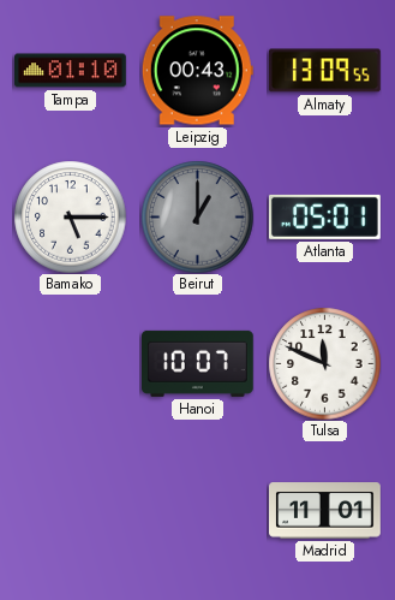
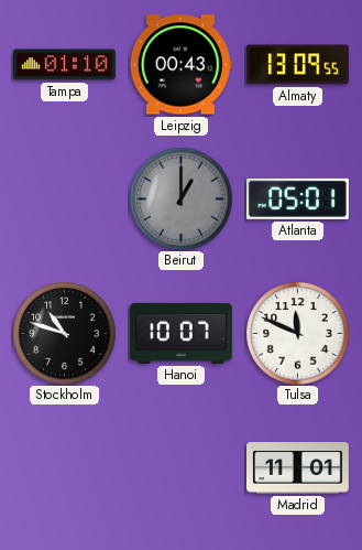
Bamako: 5:15 -> none (70, 216)
Stockholm: none -> 10:48 (64, 333)
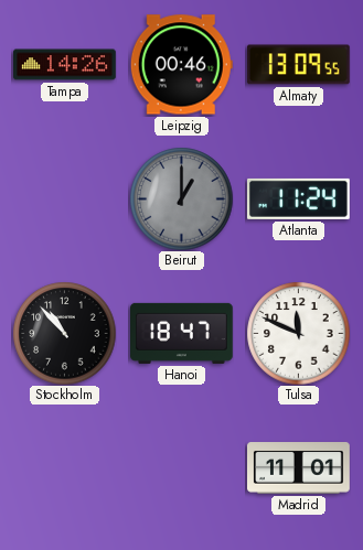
Tampa: 01:10 -> 14:26 (65, 65)
Leipzig: 00:43 -> 00:46 (181, 65)
Atlanta: 05:01 -> 11:24 (298, 198)
Stockholm: 10:48 -> 10:53 (64, 333)
Hanoi: 10:07 -> 18:47 (182, 333)
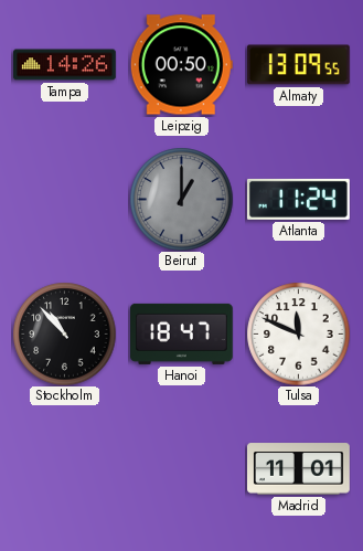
Leipzig: 00:46 -> 00:50 (181, 65)
